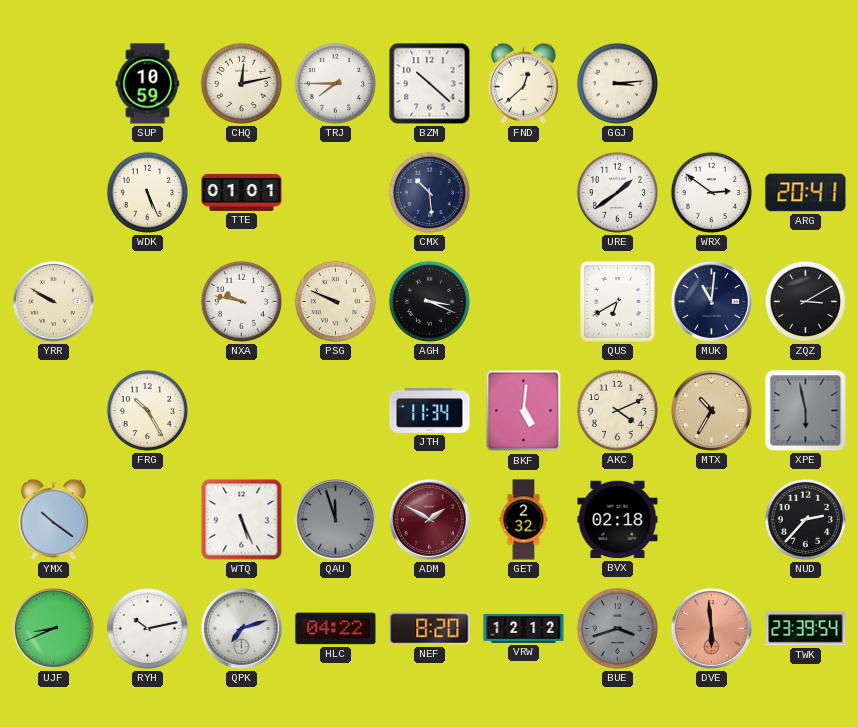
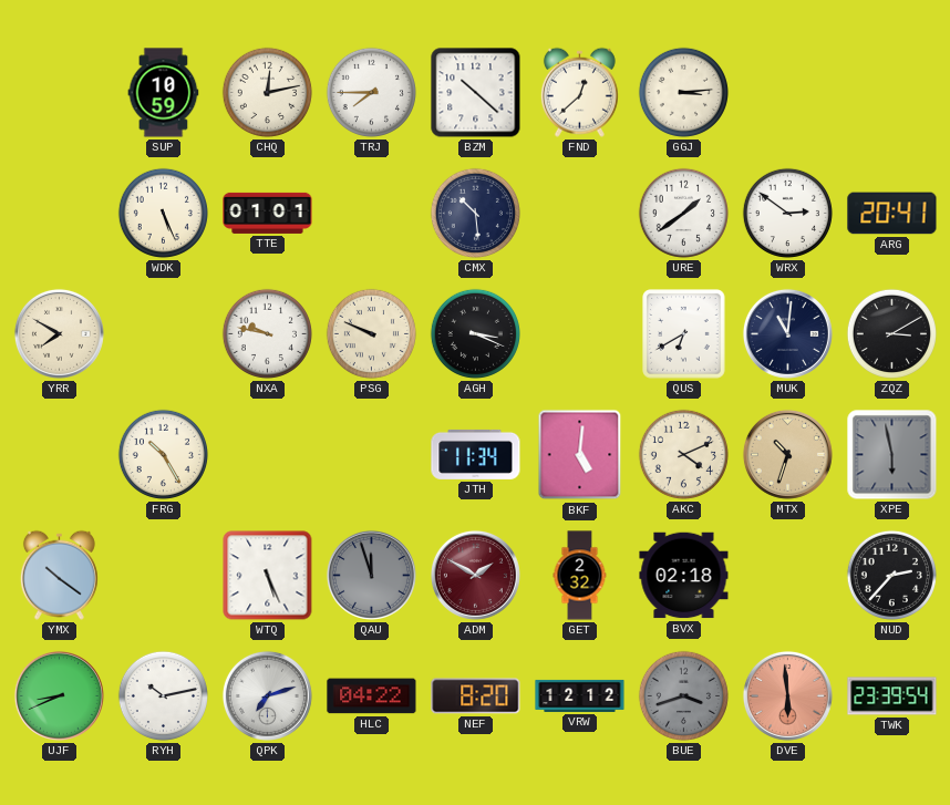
YRR: 9:50 -> 7:50 (59, 333)
MTX: 10:35 -> 10:33 (787, 454)
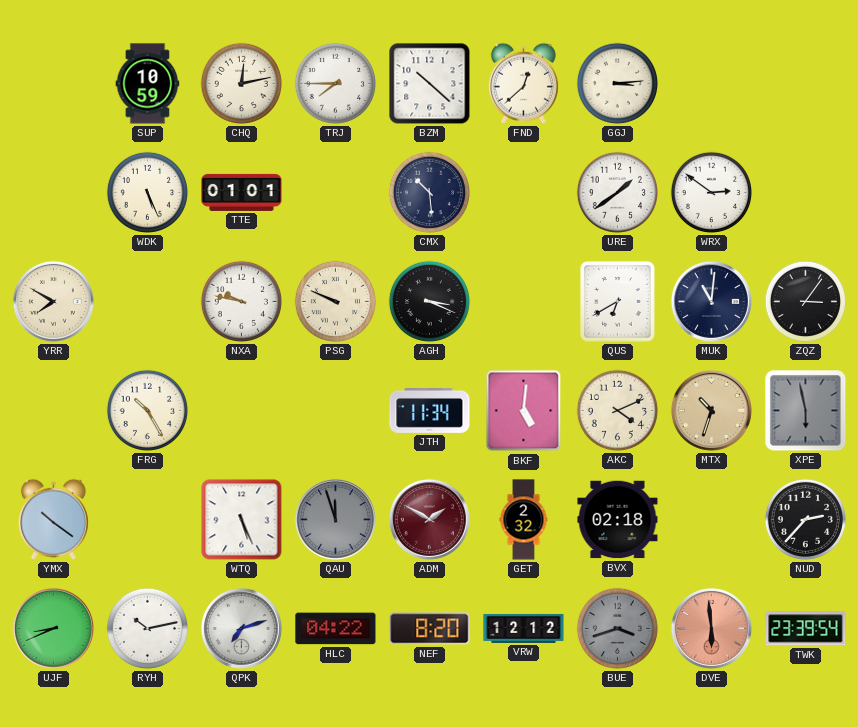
ARG: 20:41 -> none (892, 214)
ZQZ: 3:10 -> 3:06 (805, 301)
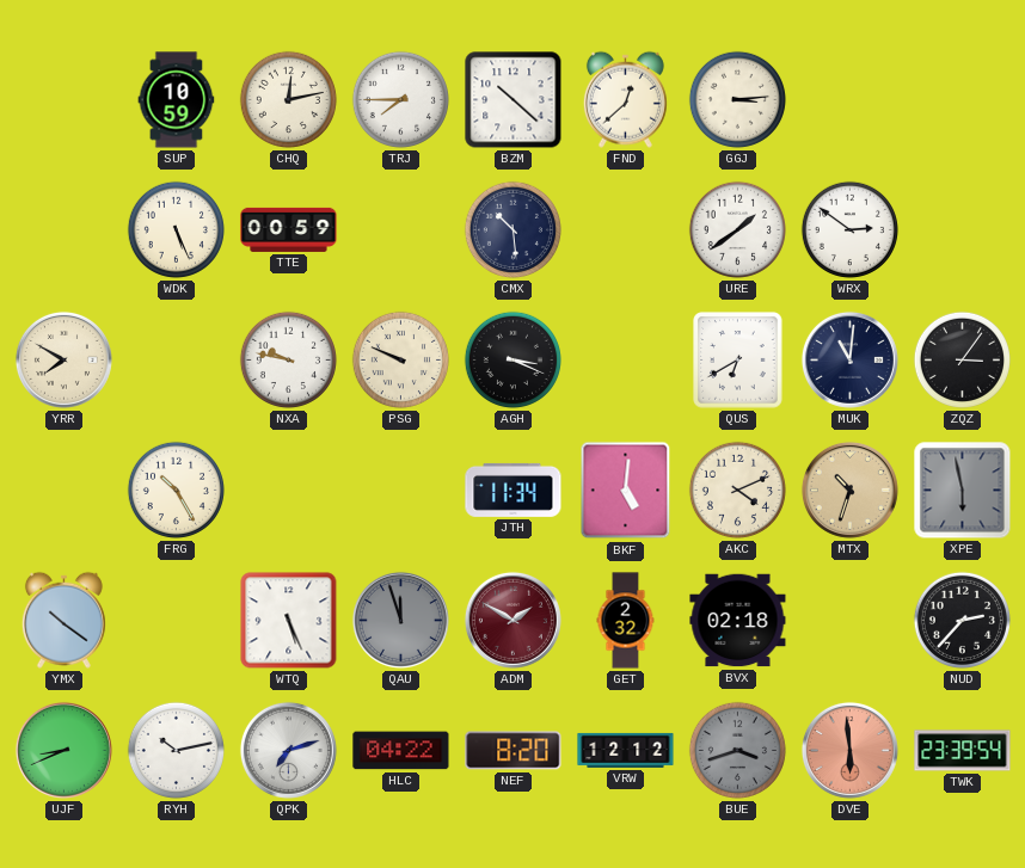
TTE: 01:01 -> 00:59 (289, 229)
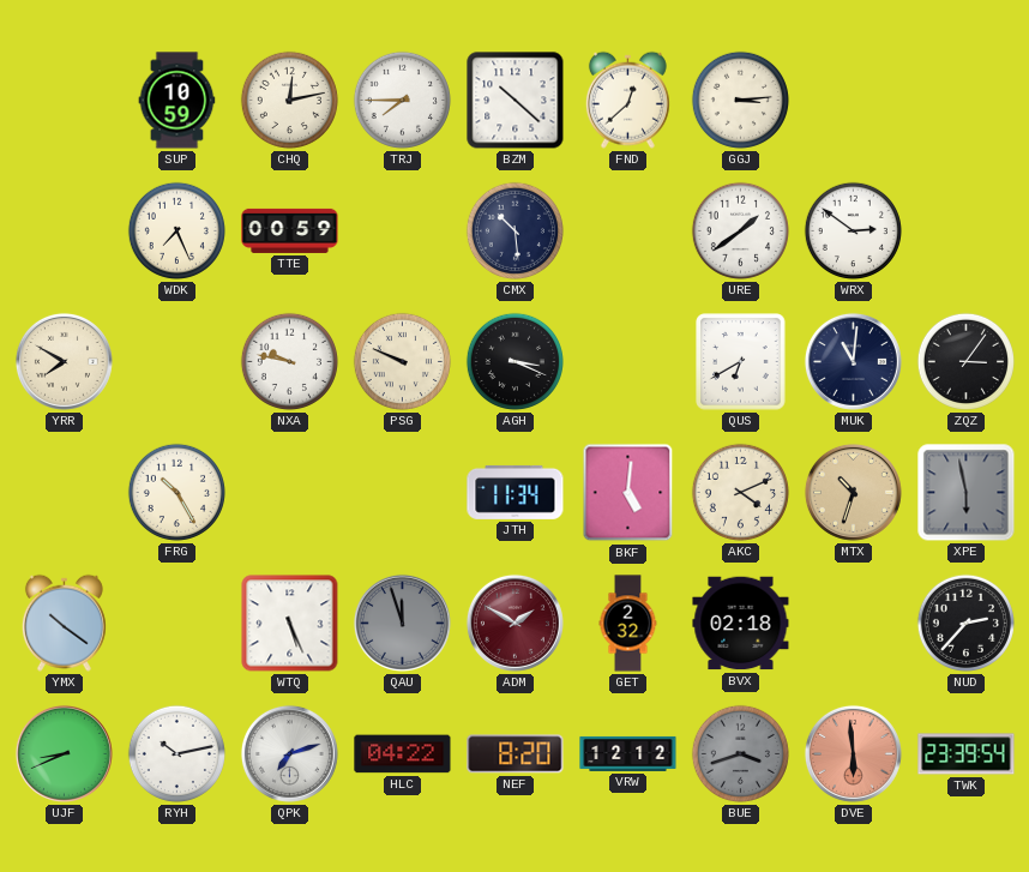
WDK: 5:26 -> 7:26 (176, 230)
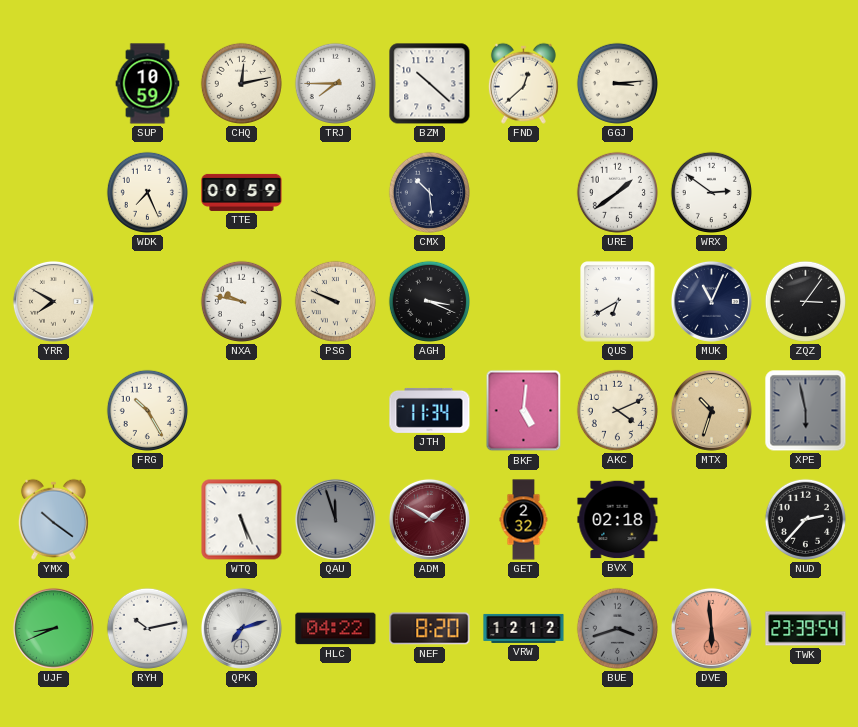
MUK: 11:01 -> 11:04 (711, 301)
